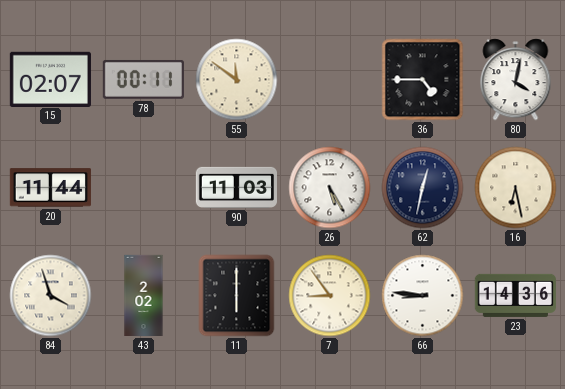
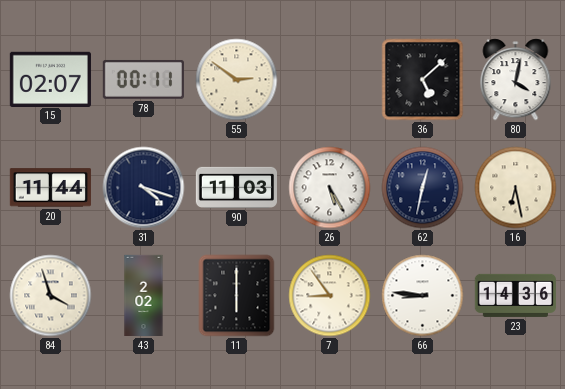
55: 11:51 -> 2:51 (237, 80)
36: 4:45 -> 5:08 (423, 80)
31: none -> 4:18 (144, 188)
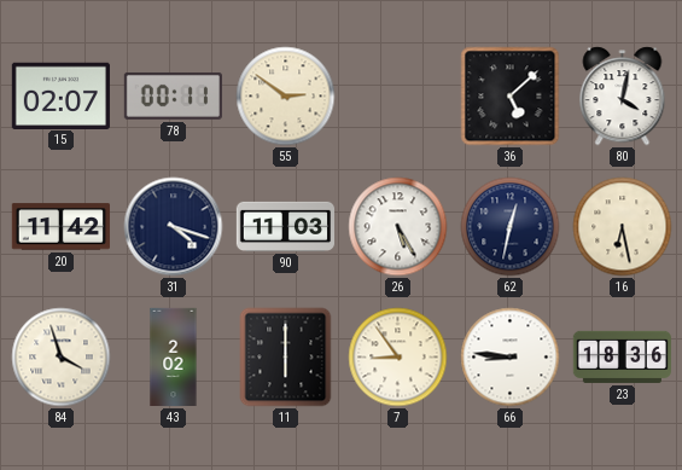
20: 11:44 -> 11:42 (60, 227)
23: 14:36 -> 18:36 (622, 356)
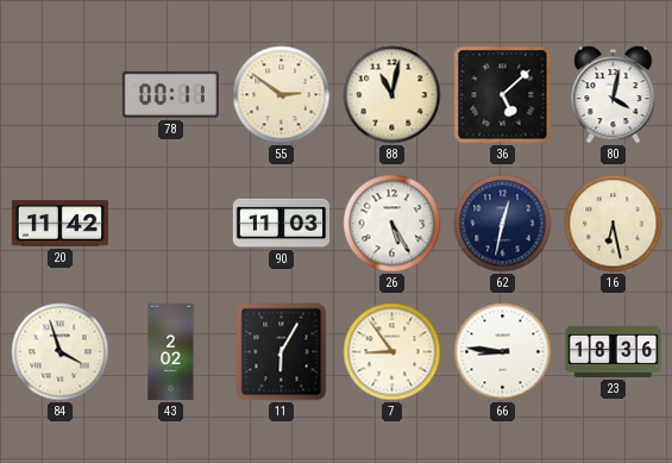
15: 02:07 -> none (60, 95)
88: none -> 11:02 (392, 95)
31: 4:18 -> none (174, 227)
11: 6:00 -> 6:05 (282, 352)
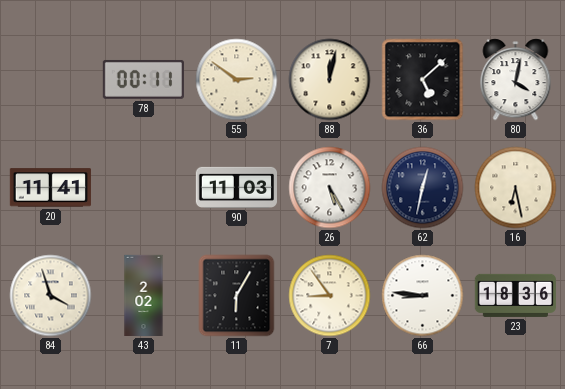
88: 11:02 -> 12:02 (330, 80)
20: 11:42 -> 11:41 (50, 188)
